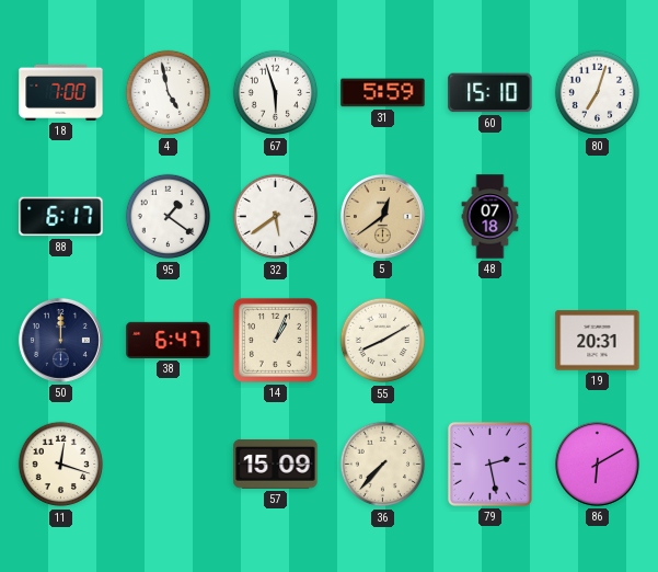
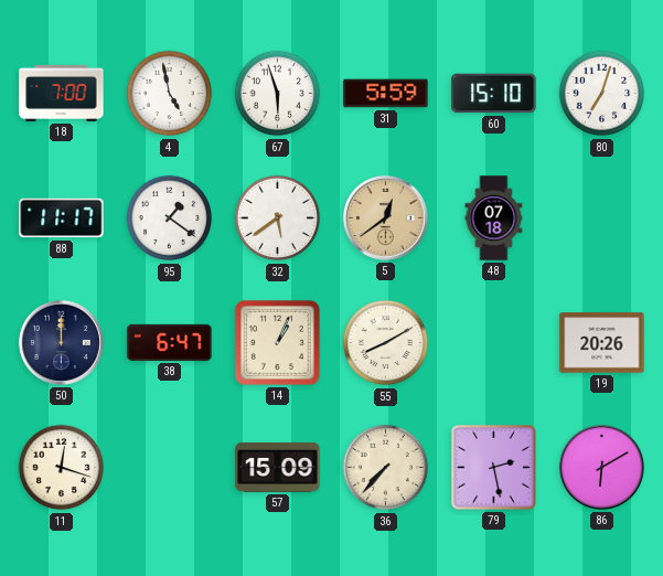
88: 6:17 -> 11:17 (62, 218)
19: 20:31 -> 20:26 (602, 343)
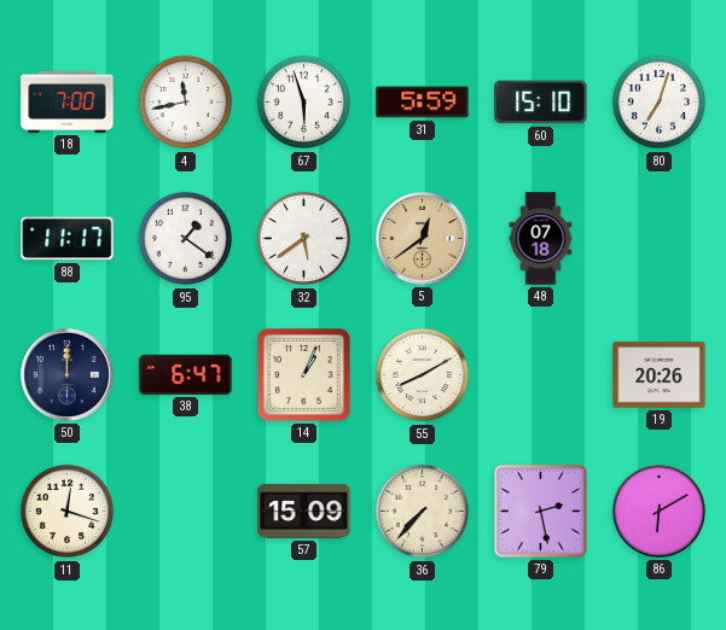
4: 4:58 -> 11:43 (186, 103)
